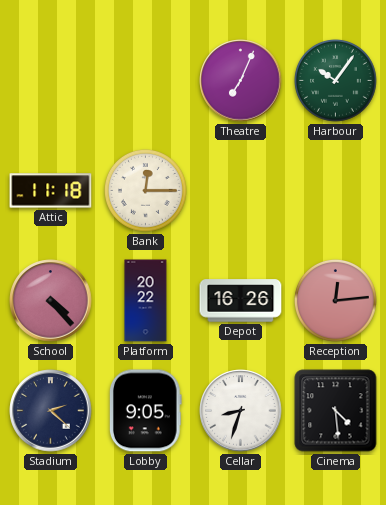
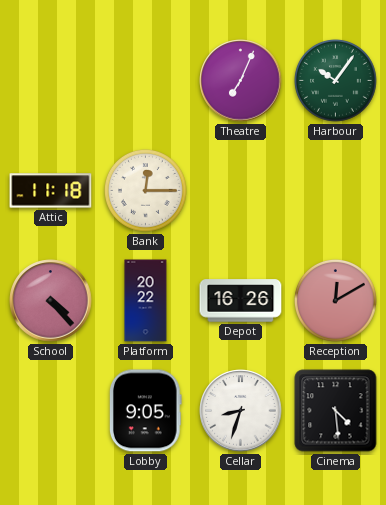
Reception: 12:14 -> 12:10 (336, 301)
Stadium: 2:22 -> none (51, 411)
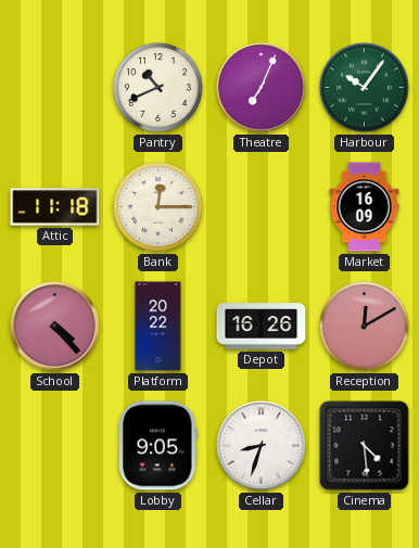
Pantry: none -> 10:41 (158, 88)
Market: none -> 16:09 (365, 207)
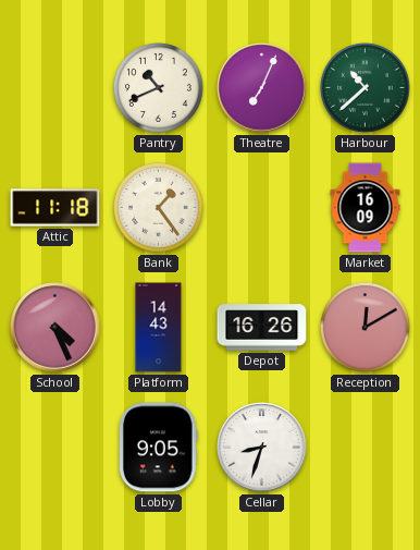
Harbour: 10:06 -> 10:38 (366, 88)
Bank: 12:15 -> 1:24 (159, 208)
School: 4:23 -> 4:26 (55, 328)
Platform: 20:22 -> 14:43 (159, 328)
Cinema: 4:29 -> none (365, 446)
